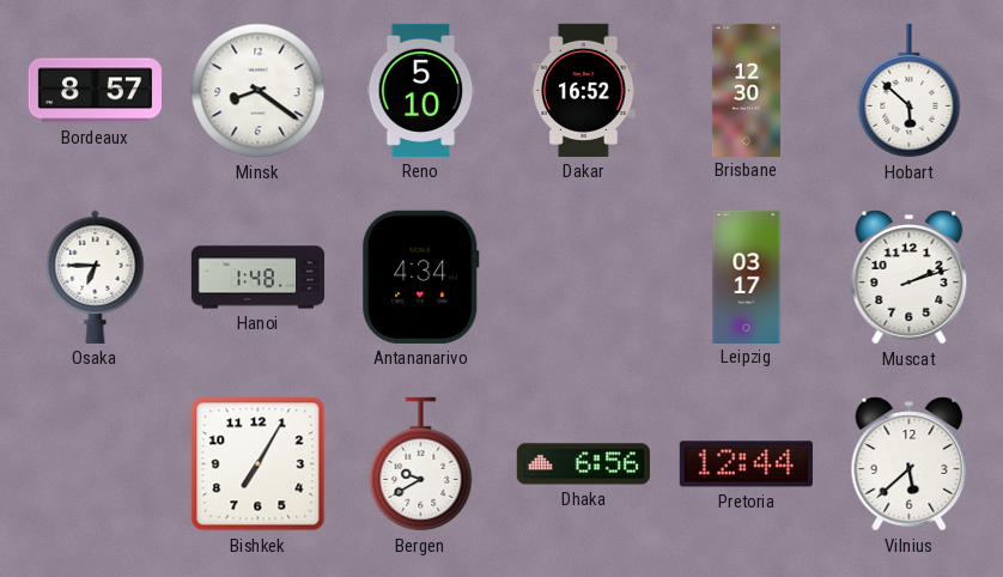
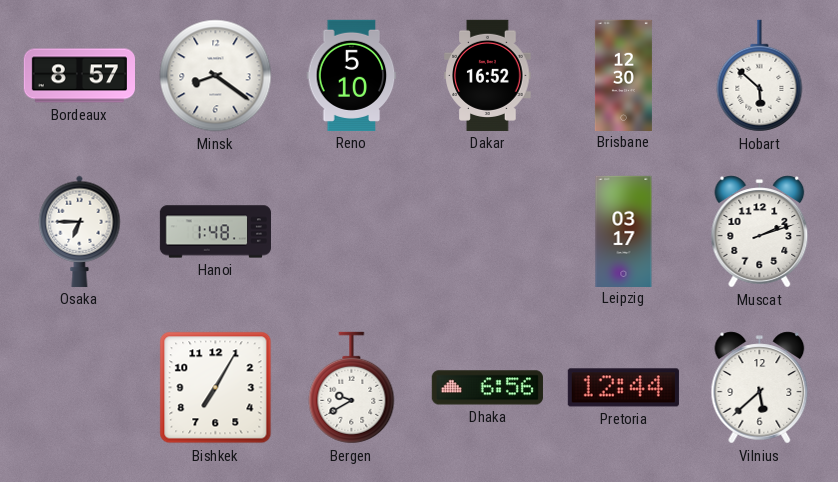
Antananarivo: 4:34 -> none (421, 277)
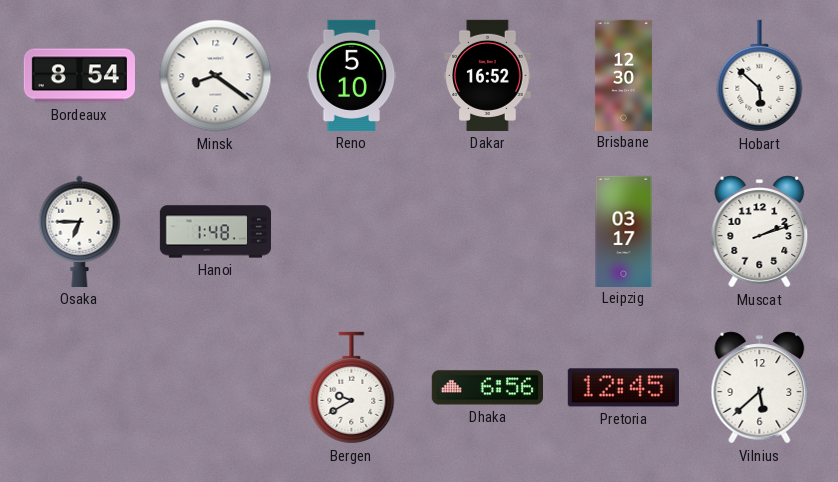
Bordeaux: 8:57 -> 8:54 (79, 76)
Bishkek: 7:05 -> none (216, 388)
Pretoria: 12:44 -> 12:45 (623, 388)
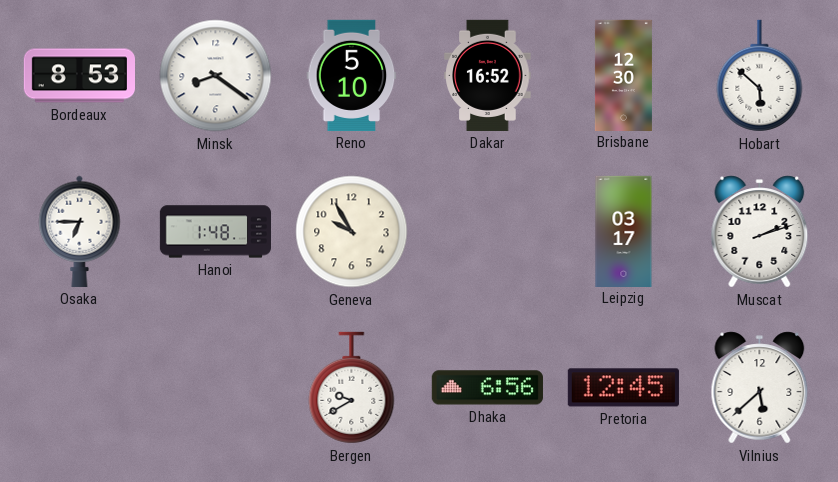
Bordeaux: 8:54 -> 8:53 (79, 76)
Geneva: none -> 9:55 (352, 232)
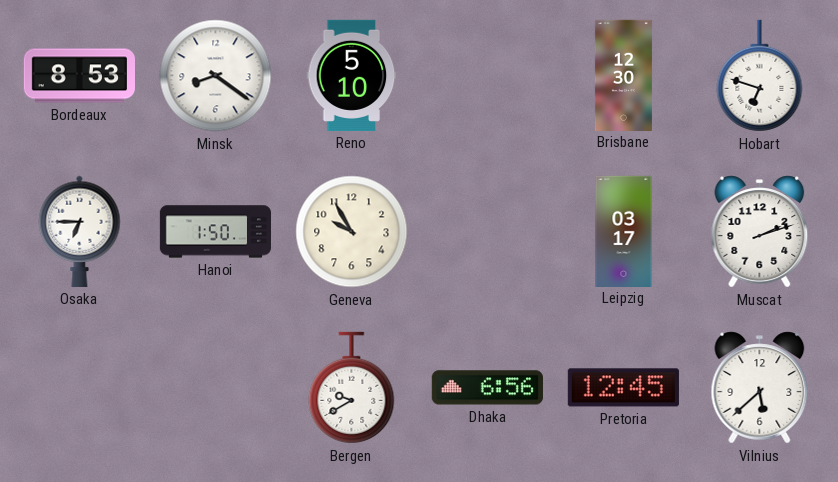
Dakar: 16:52 -> none (488, 75)
Hobart: 5:52 -> 6:48 (760, 76)
Hanoi: 1:48 -> 1:50 (215, 232)
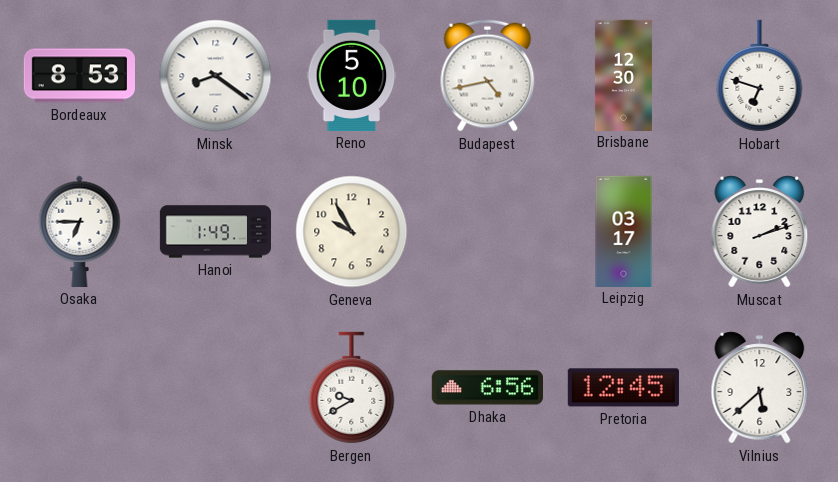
Budapest: none -> 4:43 (488, 76)
Hanoi: 1:50 -> 1:49 (215, 232)
